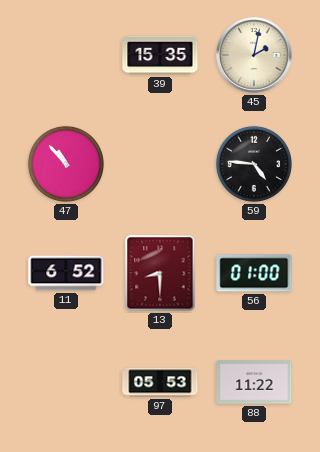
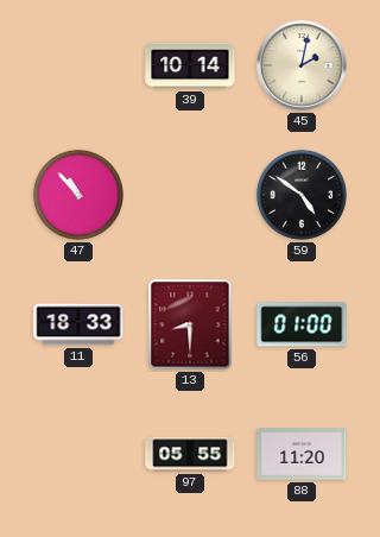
39: 15:35 -> 10:14 (190, 65)
59: 4:46 -> 4:51 (302, 195)
11: 6:52 -> 18:33 (78, 324)
97: 05:53 -> 05:55 (190, 454)
88: 11:22 -> 11:20 (302, 454)
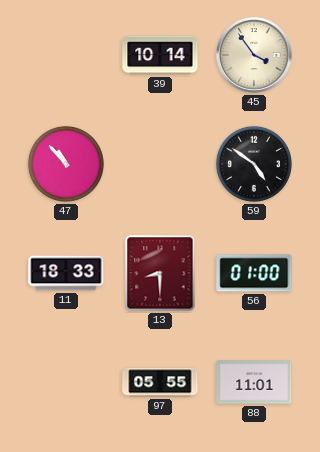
45: 2:02 -> 3:54 (254, 55)
88: 11:20 -> 11:01 (254, 382)
